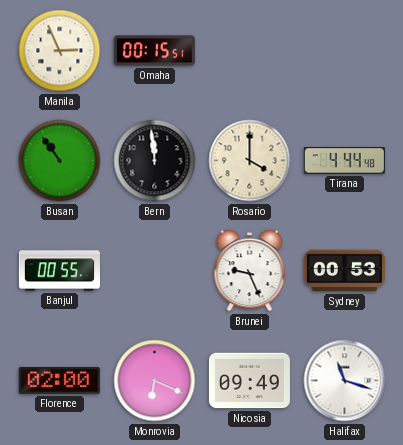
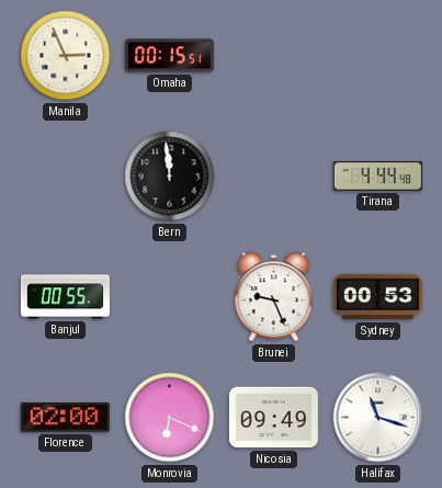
Busan: 10:54 -> none (60, 161)
Rosario: 4:00 -> none (250, 161)
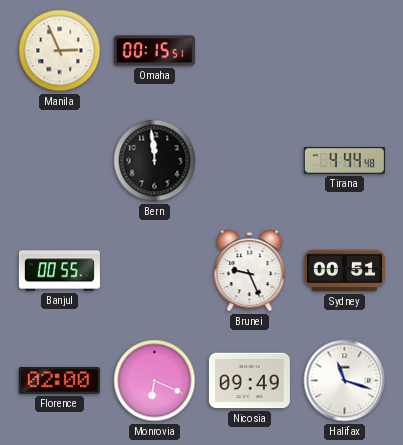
Sydney: 00:53 -> 00:51 (344, 271)
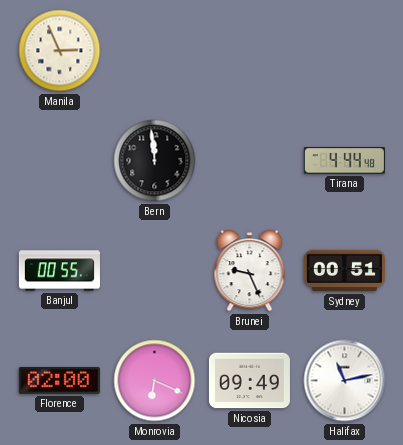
Omaha: 00:15 -> none (154, 51)
Halifax: 11:18 -> 11:13 (345, 381)
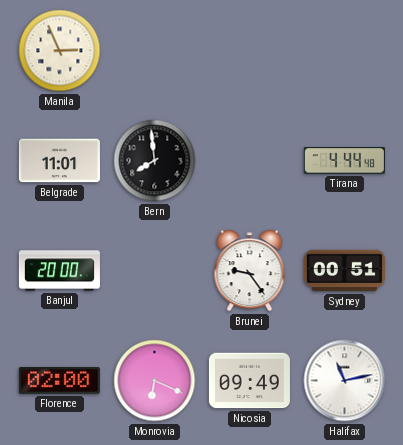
Belgrade: none -> 11:01 (59, 161)
Bern: 11:59 -> 7:59 (155, 161)
Banjul: 00:55 -> 20:00 (59, 271)
Brunei: 9:26 -> 9:24 (250, 271)
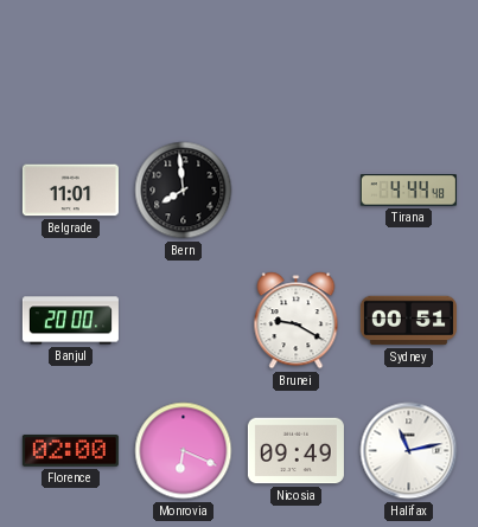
Manila: 2:56 -> none (60, 51)
Brunei: 9:24 -> 9:20 (297, 321)
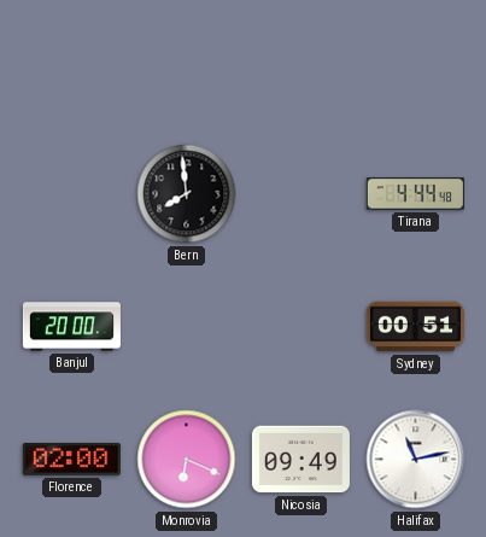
Belgrade: 11:01 -> none (70, 191)
Brunei: 9:20 -> none (297, 321)
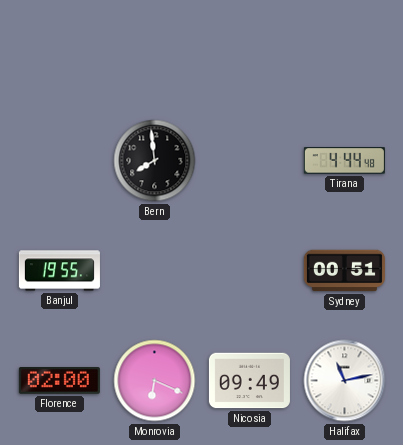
Banjul: 20:00 -> 19:55 (59, 271)
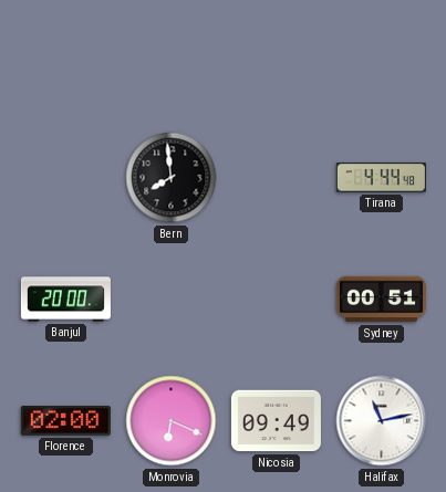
Banjul: 19:55 -> 20:00 (65, 300)
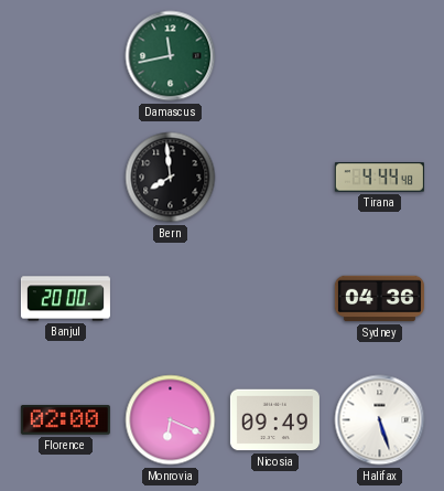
Damascus: none -> 11:43 (171, 56)
Sydney: 00:51 -> 04:36 (379, 299)
Halifax: 11:13 -> 5:27 (380, 420)
